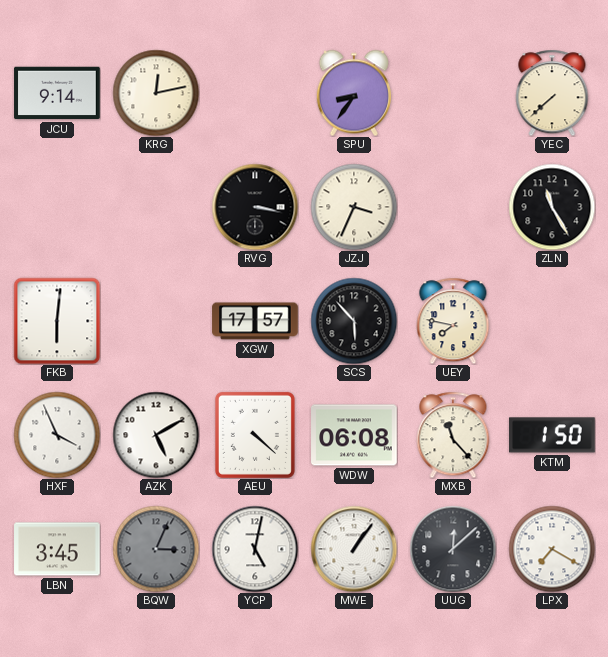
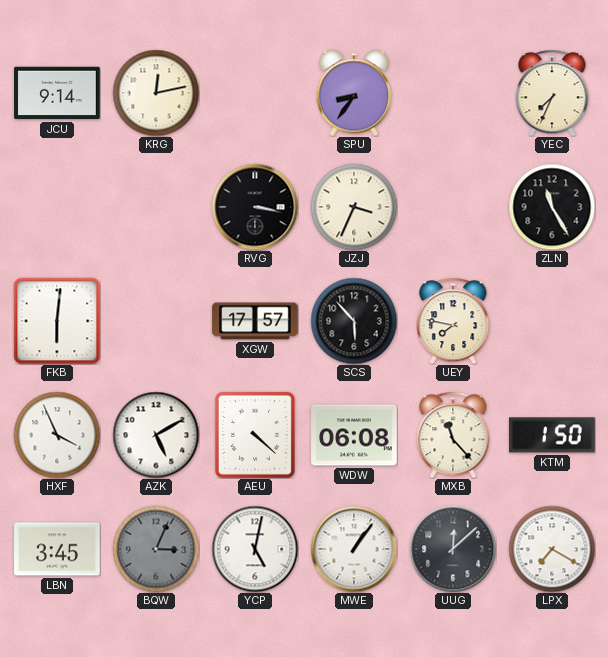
YEC: 7:38 -> 7:34 (552, 93)
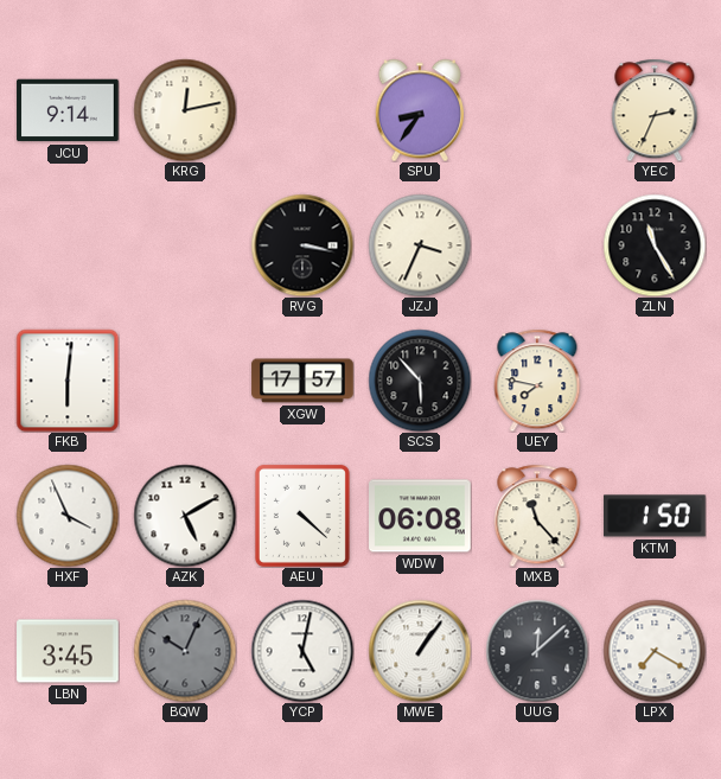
YEC: 7:34 -> 2:34 (655, 110)
BQW: 3:04 -> 10:04 (185, 651)
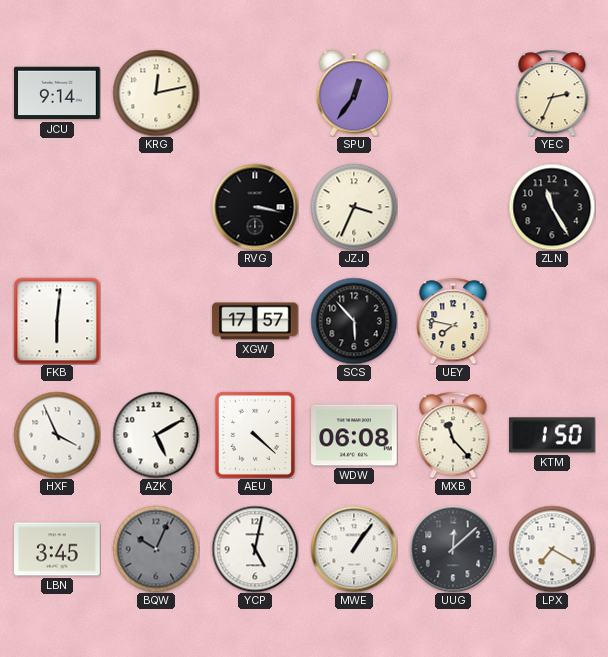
SPU: 8:36 -> 12:36 (354, 93)
